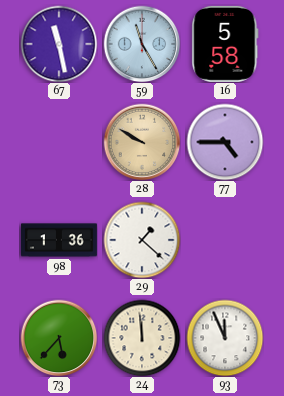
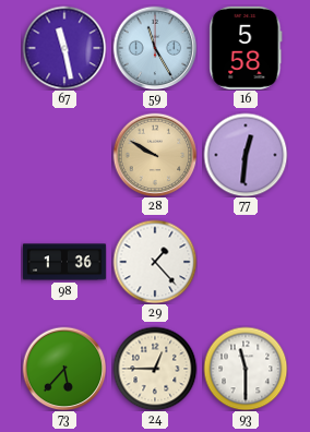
77: 4:45 -> 12:31 (246, 155)
29: 1:22 -> 1:23 (155, 262)
24: 11:59 -> 12:45 (155, 369)
93: 11:56 -> 11:30 (246, 369)
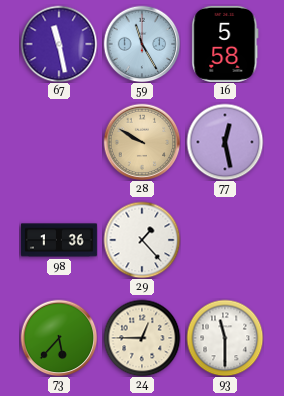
77: 12:31 -> 12:28 (225, 142)
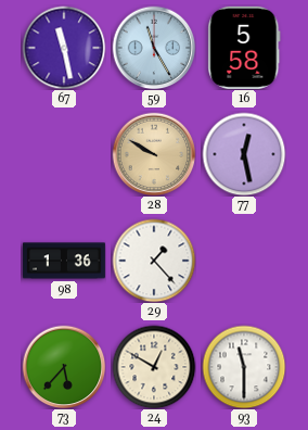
24: 12:45 -> 12:50 (154, 367)
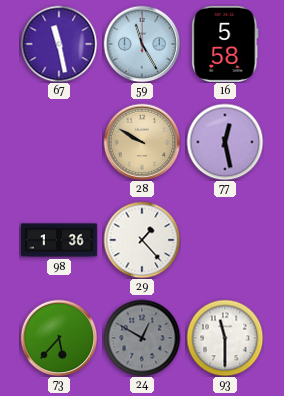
24 dial: cream -> grey (142, 338)
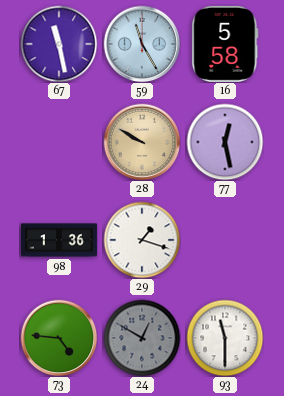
29: 1:23 -> 1:18 (142, 240)
73: 5:37 -> 4:46 (59, 338)
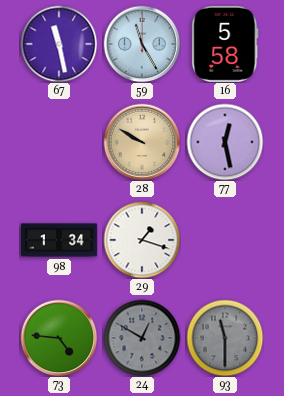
98: 1:36 -> 1:34 (59, 240)
93 dial: white -> grey (225, 338)
